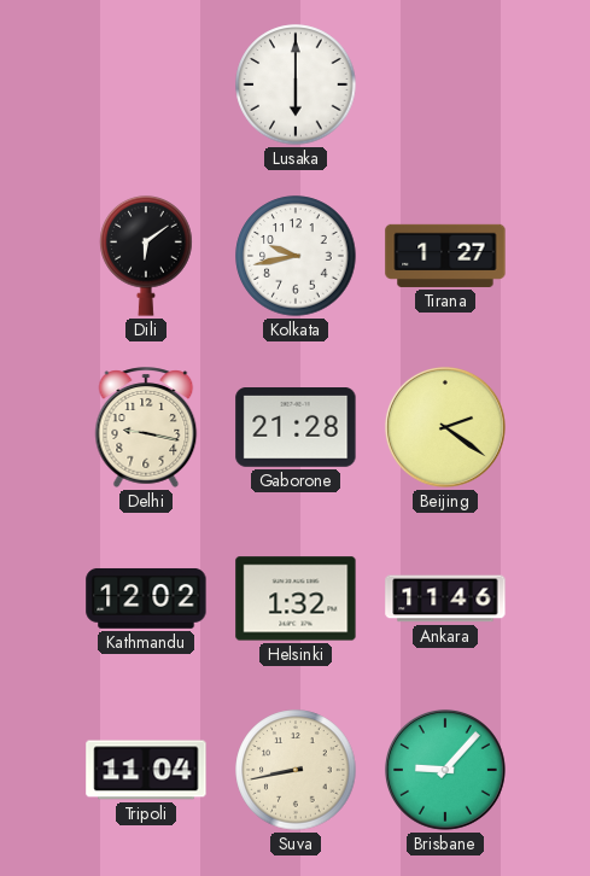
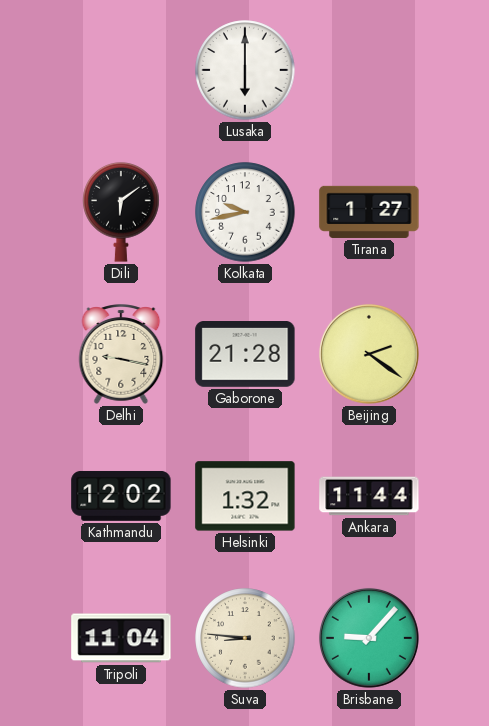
Ankara: 11:46 -> 11:44 (369, 496)
Suva: 8:43 -> 8:46 (245, 638)
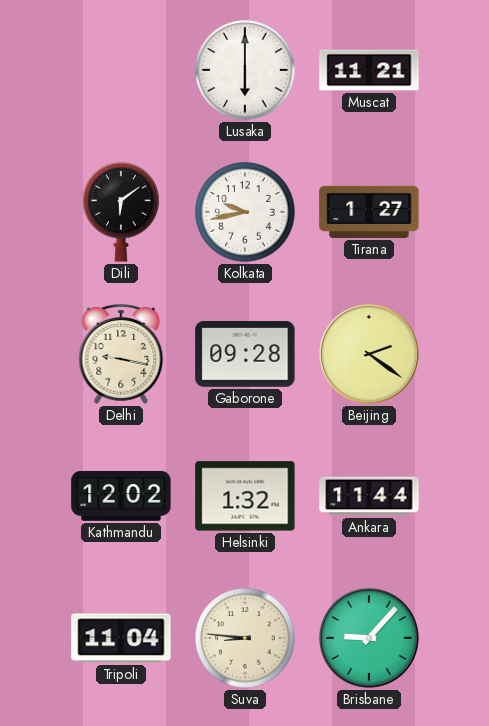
Muscat: none -> 11:21 (369, 70)
Gaborone: 21:28 -> 09:28 (245, 355)
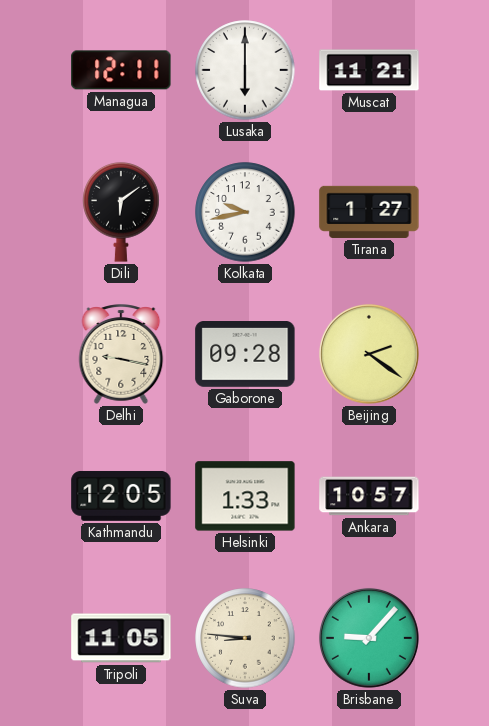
Managua: none -> 12:11 (121, 70)
Kathmandu: 12:02 -> 12:05 (121, 496)
Helsinki: 1:32 -> 1:33 (245, 496)
Ankara: 11:44 -> 10:57 (369, 496)
Tripoli: 11:04 -> 11:05 (121, 638)
